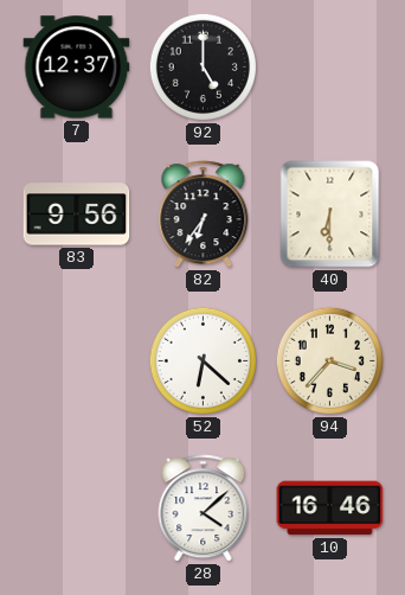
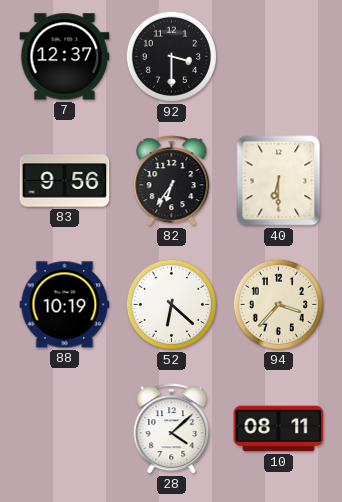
92: 5:00 -> 3:30 (171, 56)
88: none -> 10:19 (65, 305)
10: 16:46 -> 08:11 (279, 429)
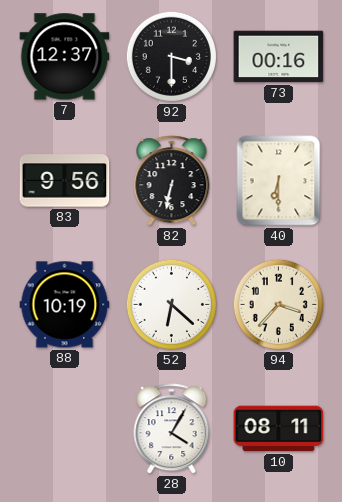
73: none -> 00:16 (279, 57)
82: 6:36 -> 6:32 (172, 181)
28: 4:08 -> 4:05 (172, 429)
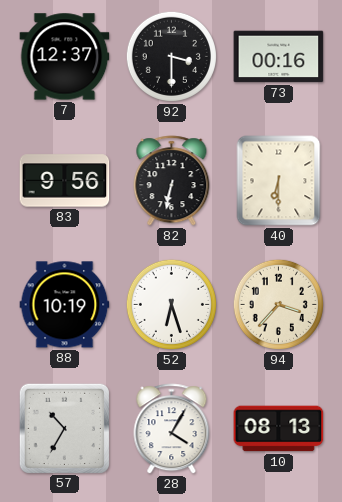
52: 6:22 -> 6:27 (171, 304)
57: none -> 10:35 (64, 428)
10: 08:11 -> 08:13 (279, 429)
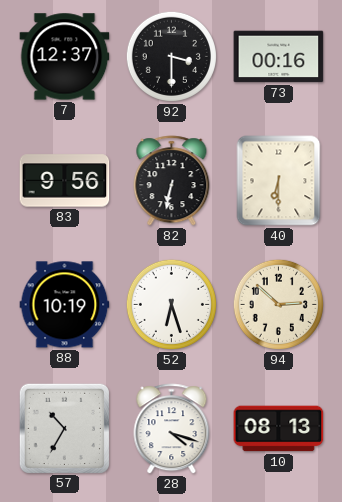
94: 3:37 -> 2:52 (278, 304)
28: 4:05 -> 4:18 (172, 429)
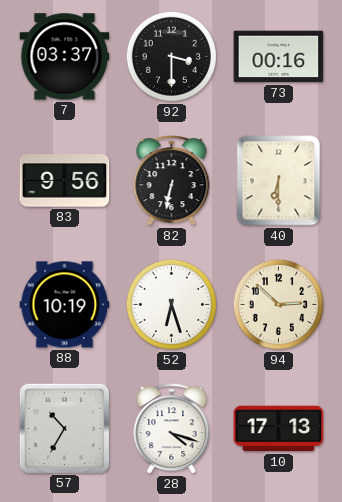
7: 12:37 -> 03:37 (65, 57)
10: 08:13 -> 17:13 (279, 429)
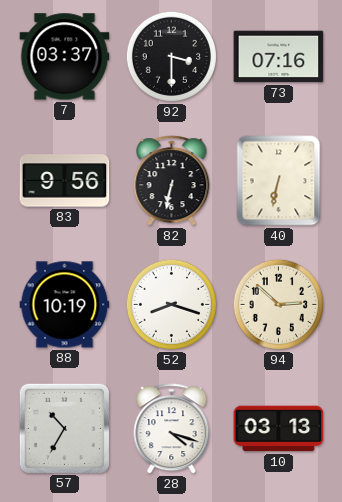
73: 00:16 -> 07:16 (279, 57)
40: 6:30 -> 6:32 (279, 181)
52: 6:27 -> 8:18 (171, 304)
10: 17:13 -> 03:13 (279, 429)
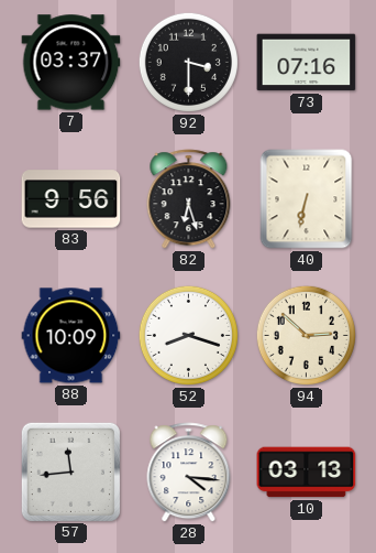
82: 6:32 -> 6:27 (189, 199)
88: 10:19 -> 10:09 (71, 336)
57: 10:35 -> 11:44 (70, 471)
28: 4:18 -> 4:16 (189, 473)
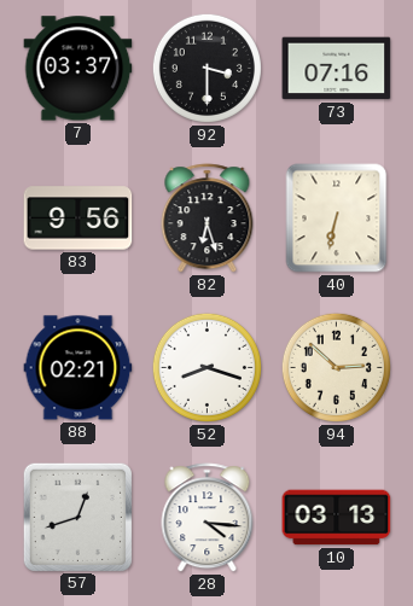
88: 10:09 -> 02:21 (78, 368)
57: 11:44 -> 12:42 (77, 517)
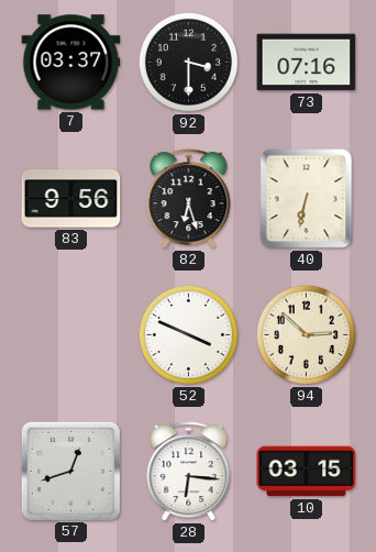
88: 02:21 -> none (78, 368)
52: 8:18 -> 3:49 (188, 334)
28: 4:16 -> 6:16 (189, 472)
10: 03:13 -> 03:15 (307, 472)
